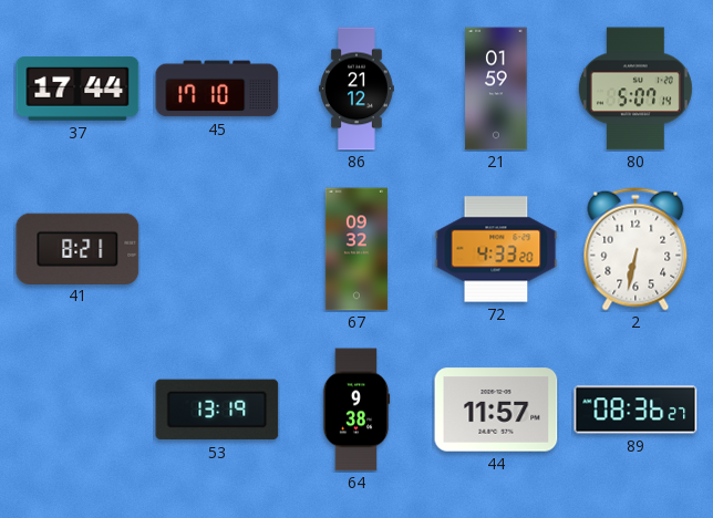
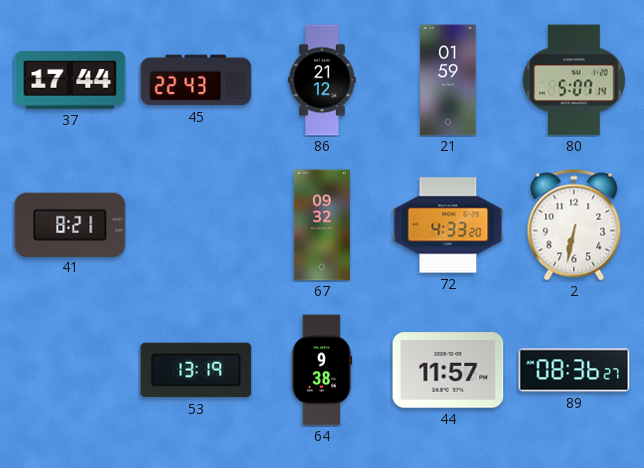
45: 17:10 -> 22:43 (196, 80)
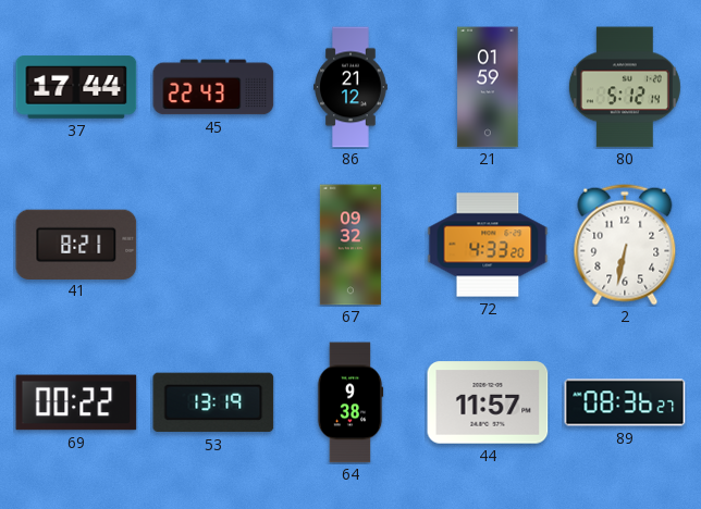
80: 5:07 -> 5:12 (625, 87)
69: none -> 00:22 (76, 402)
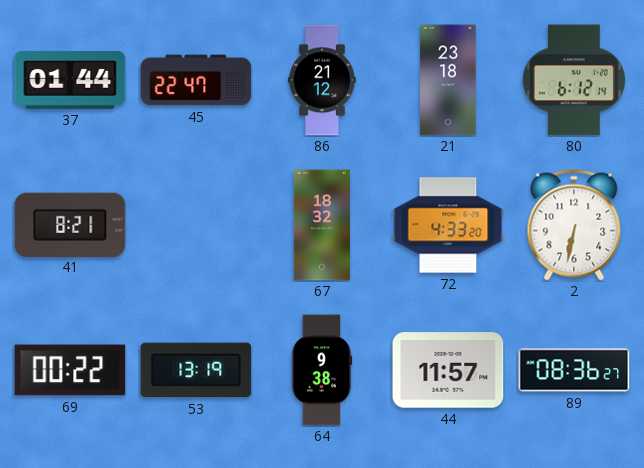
37: 17:44 -> 01:44 (70, 80)
45: 22:43 -> 22:47 (196, 80)
21: 01:59 -> 23:18 (448, 80)
80: 5:12 -> 6:12 (574, 80)
67: 09:32 -> 18:32 (322, 225)
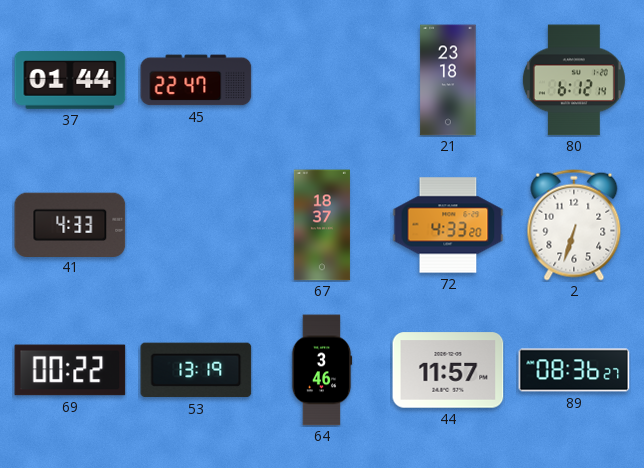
86: 21:12 -> none (322, 80)
41: 8:21 -> 4:33 (70, 224)
67: 18:32 -> 18:37 (322, 225)
2: 6:32 -> 6:33 (574, 225)
64: 9:38 -> 3:46 (322, 370)
